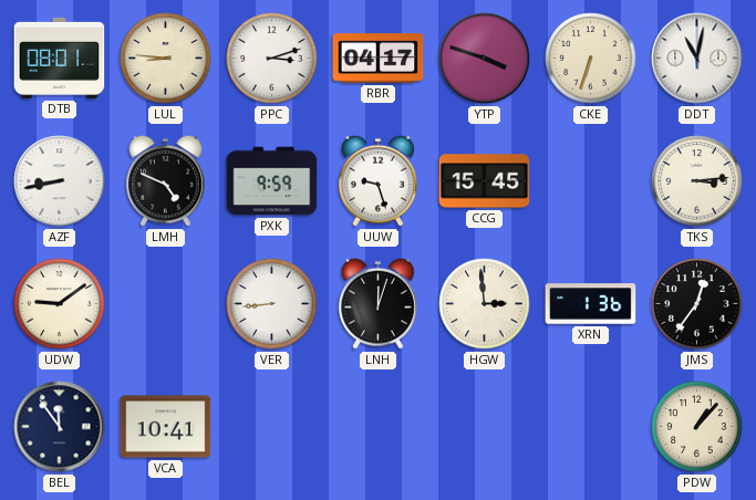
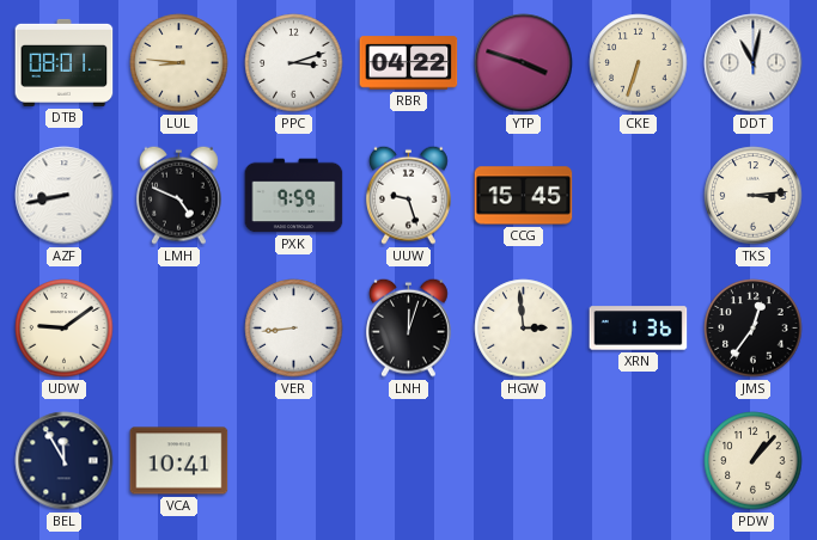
RBR: 04:17 -> 04:22 (409, 63)
BEL: 11:54 -> 11:55 (65, 461)
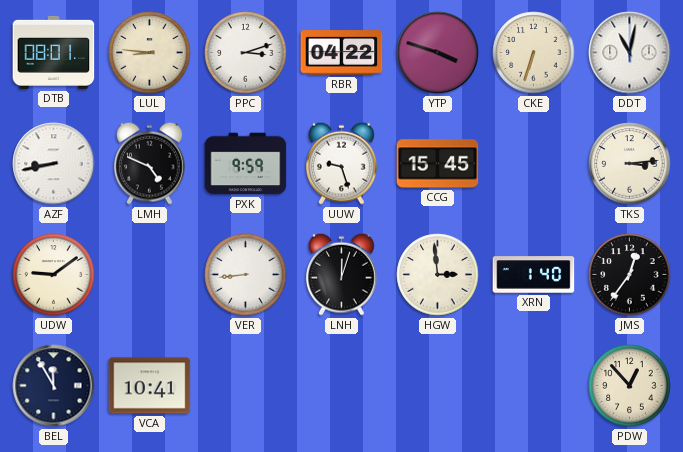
XRN: 1:36 -> 1:40 (534, 275)
PDW: 1:07 -> 12:53 (630, 386)
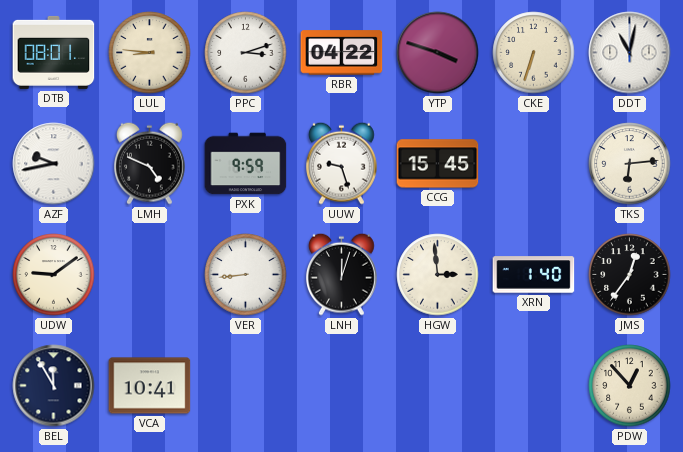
AZF: 8:43 -> 9:43 (54, 164)
TKS: 3:14 -> 6:14 (630, 164)
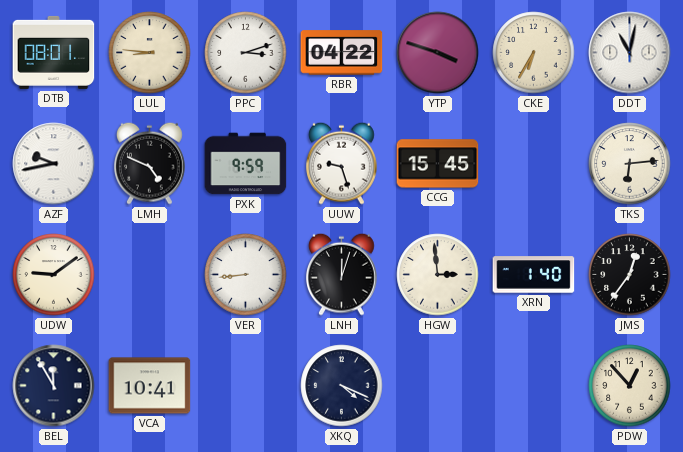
CKE: 6:33 -> 6:35 (534, 53)
XKQ: none -> 4:19 (342, 386)
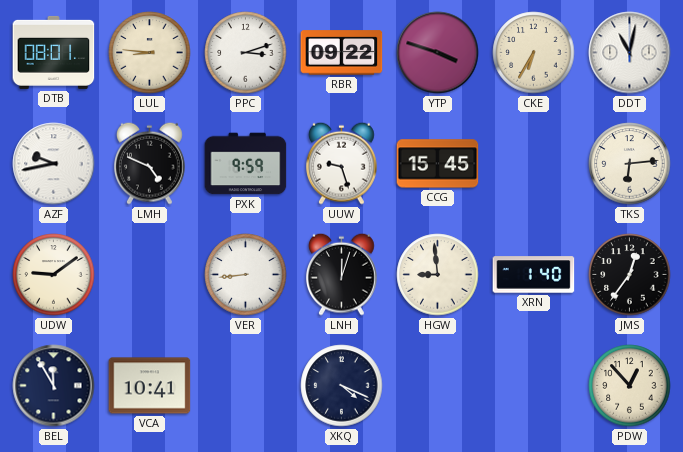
RBR: 04:22 -> 09:22 (342, 53)
HGW: 2:59 -> 8:59 (438, 275)
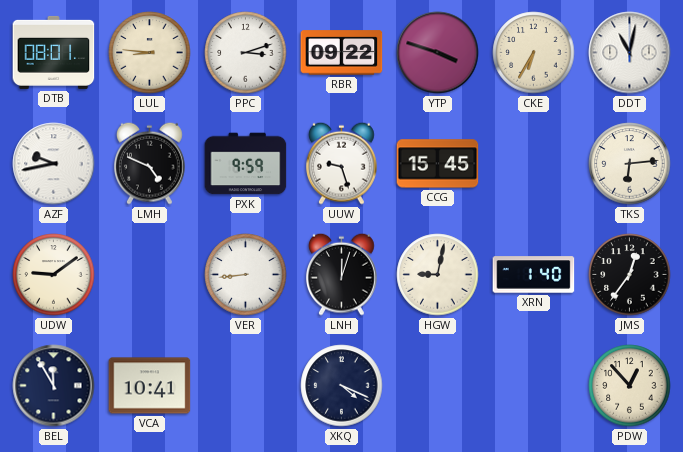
HGW: 8:59 -> 9:02 (438, 275)
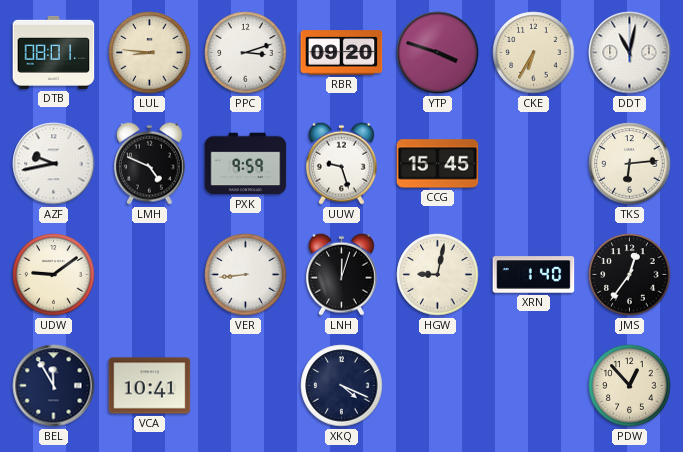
RBR: 09:22 -> 09:20 (342, 53)
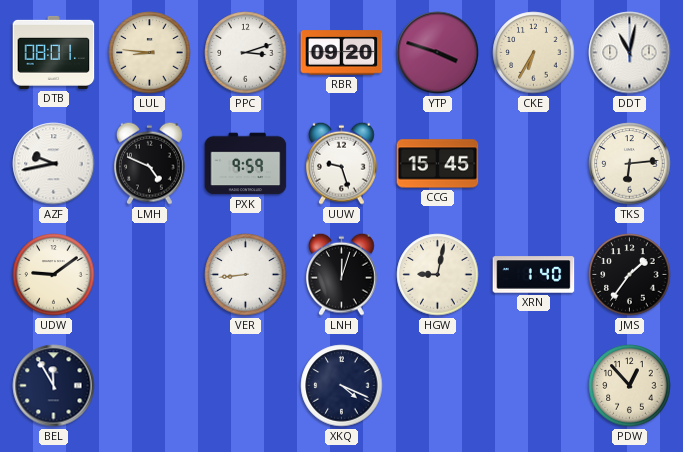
JMS: 12:36 -> 1:36 (630, 275)
VCA: 10:41 -> none (150, 386)
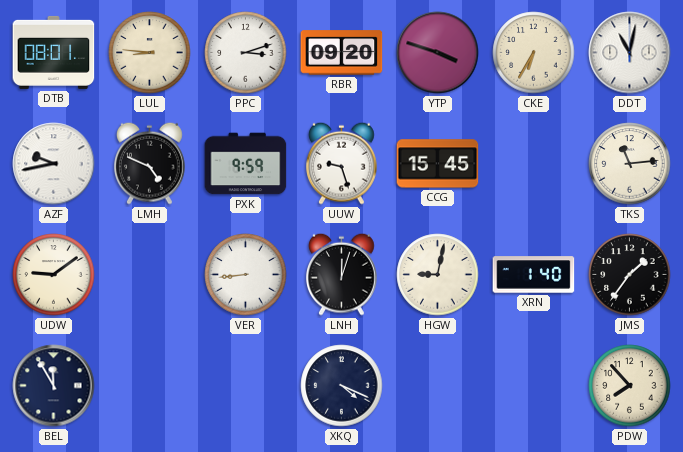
TKS: 6:14 -> 11:14 (630, 164)
PDW: 12:53 -> 7:53 (630, 386)
